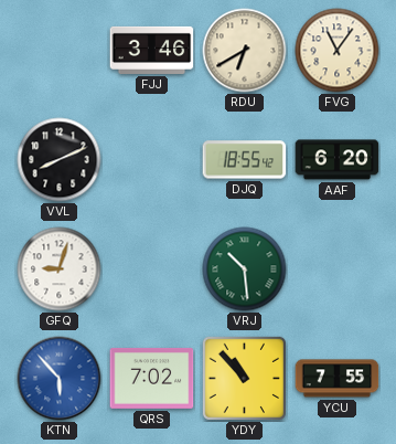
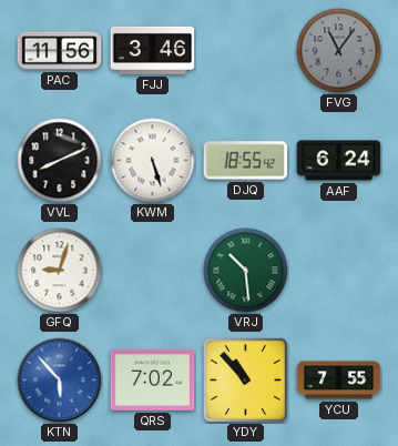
PAC: none -> 11:56 (60, 51)
RDU: 6:40 -> none (245, 51)
FVG dial: cream -> grey (339, 51)
KWM: none -> 5:27 (153, 161)
AAF: 6:20 -> 6:24 (339, 161)
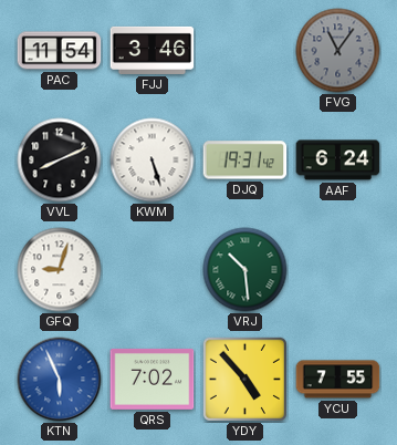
PAC: 11:56 -> 11:54 (60, 51)
DJQ: 18:55 -> 19:31 (245, 161)
KTN: 5:53 -> 5:56 (60, 380)
YDY: 10:53 -> 4:53 (244, 379)
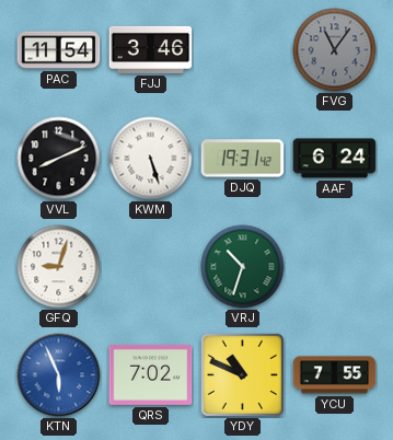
VRJ: 10:29 -> 10:33 (243, 267)
YDY: 4:53 -> 10:49 (242, 374)
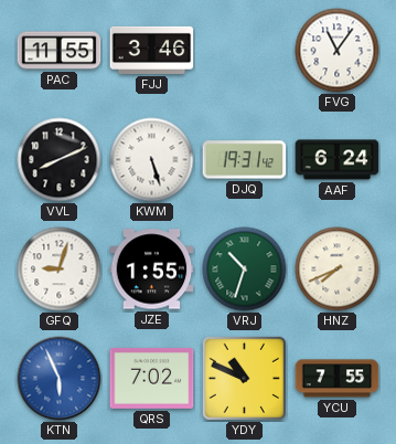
PAC: 11:54 -> 11:55 (60, 51)
FVG dial: grey -> white (338, 51)
JZE: none -> 1:55 (152, 269)
HNZ: none -> 7:41 (338, 269)
